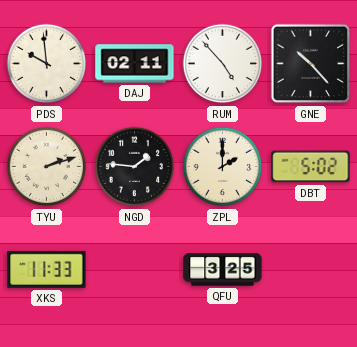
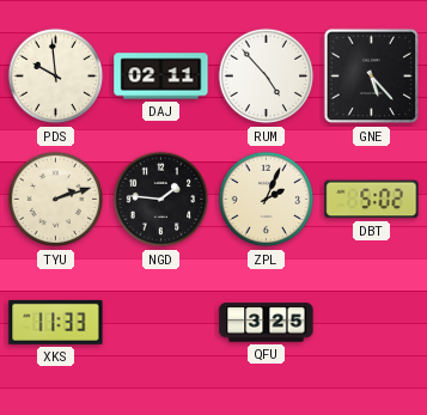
GNE: 10:23 -> 5:23 (372, 77)
ZPL: 2:00 -> 2:04 (267, 200)
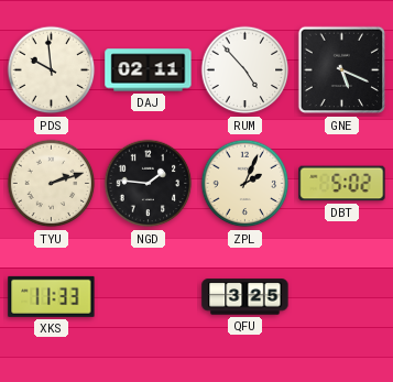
GNE: 5:23 -> 5:19 (342, 70)
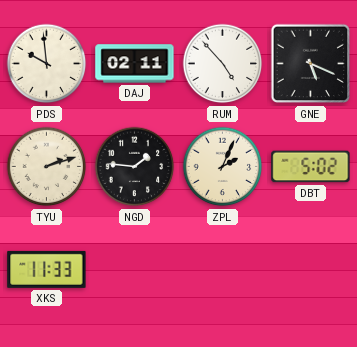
QFU: 3:25 -> none (245, 297)
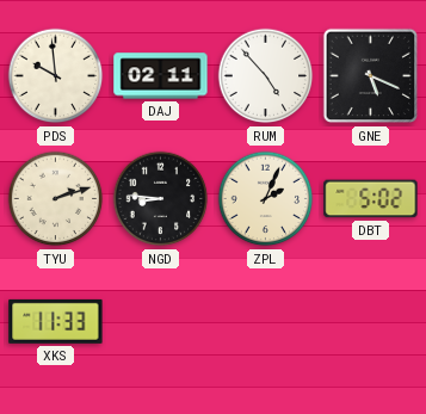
NGD: 1:46 -> 8:46 (161, 199)
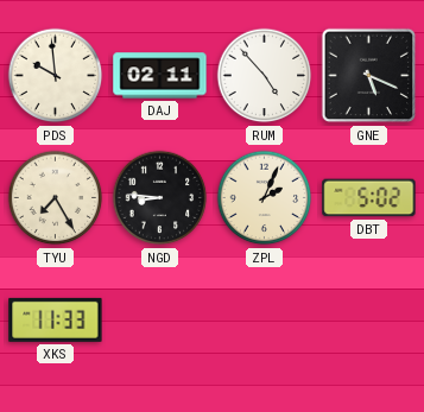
TYU: 2:12 -> 7:25 (56, 198)
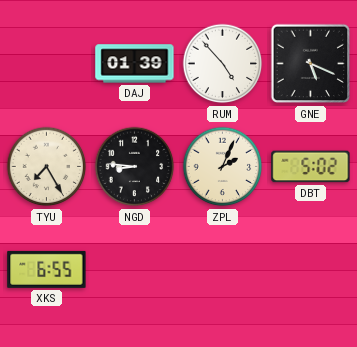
PDS: 9:59 -> none (56, 76)
DAJ: 02:11 -> 01:39 (135, 64)
XKS: 11:33 -> 6:55 (47, 269)
